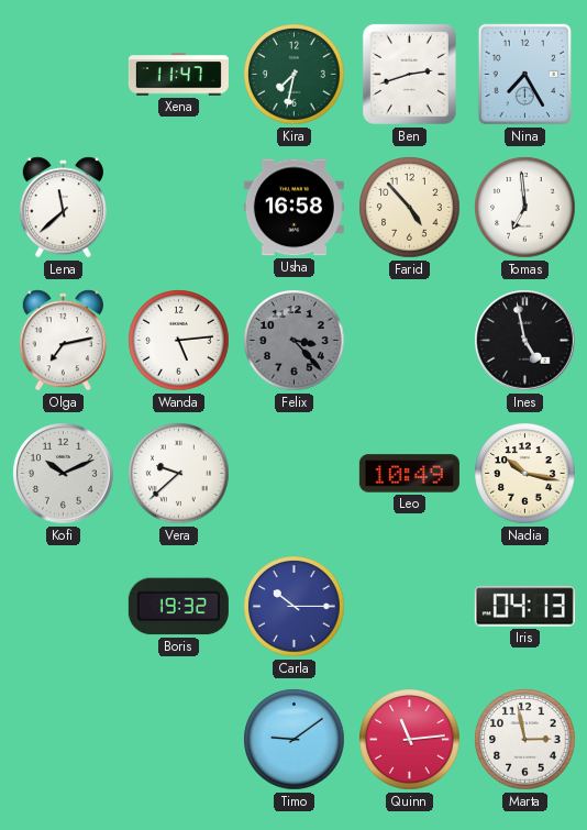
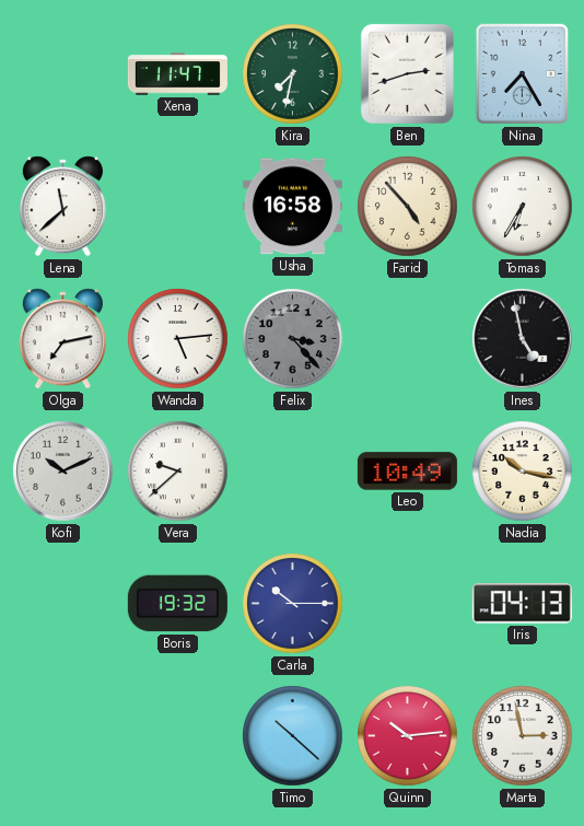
Tomas: 6:59 -> 6:35 (523, 207)
Timo: 9:09 -> 10:22 (293, 736)
Quinn: 11:14 -> 10:14 (408, 736)
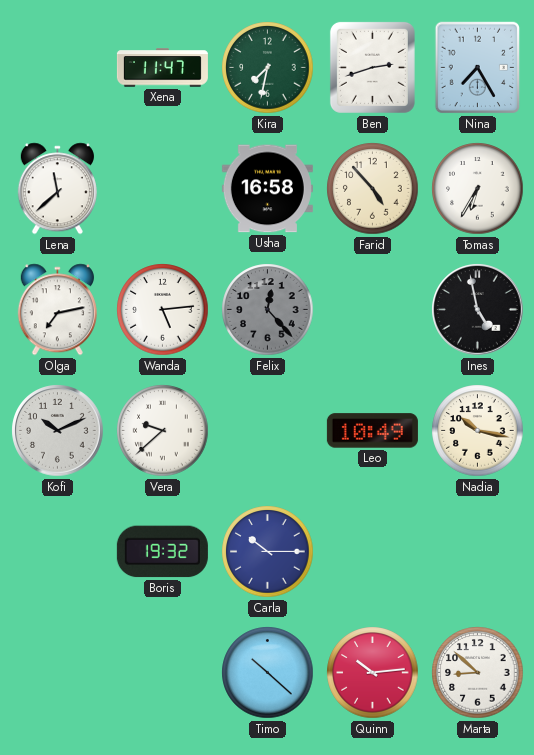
Felix: 3:23 -> 12:23 (268, 310)
Iris: 04:13 -> none (522, 604)
Marta: 2:58 -> 8:52 (478, 673)
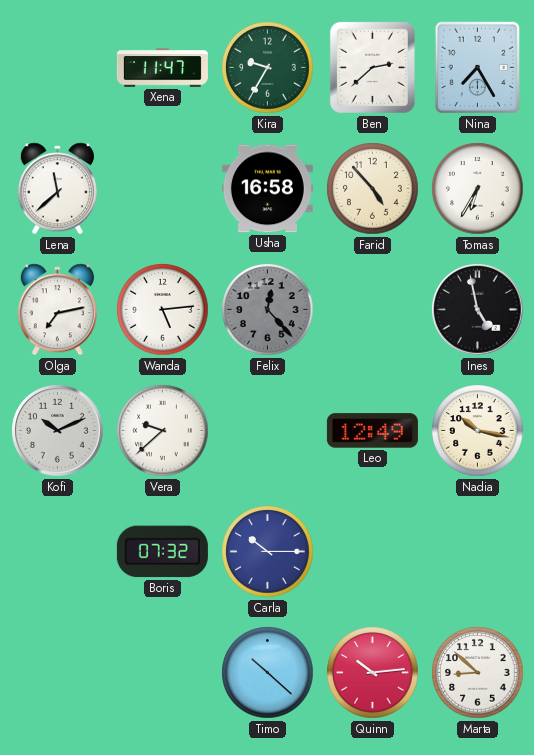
Kira: 7:32 -> 9:35 (268, 68)
Ben: 2:42 -> 2:38 (372, 67)
Leo: 10:49 -> 12:49 (372, 431)
Boris: 19:32 -> 07:32 (162, 552)
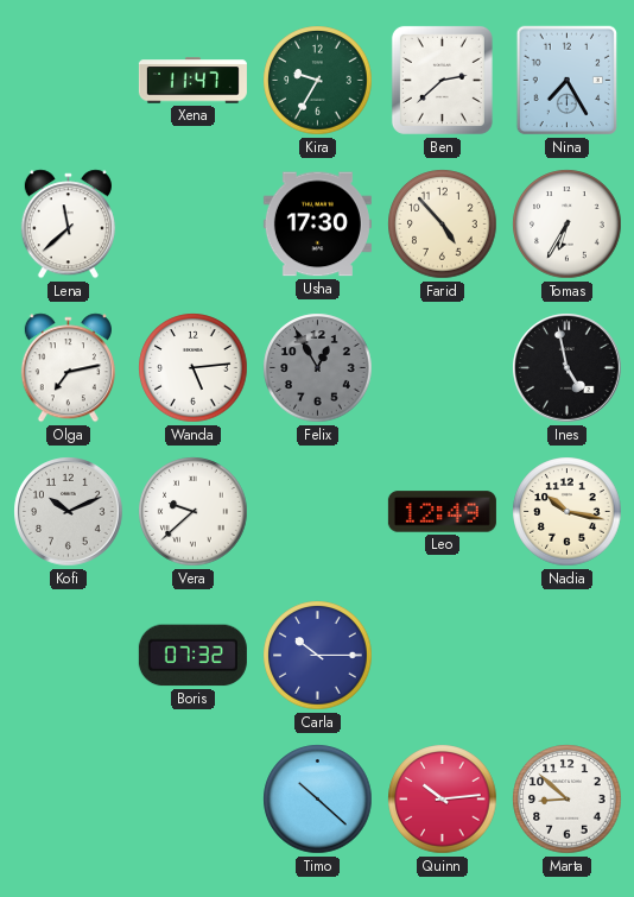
Usha: 16:58 -> 17:30 (317, 225)
Felix: 12:23 -> 12:55 (318, 368)
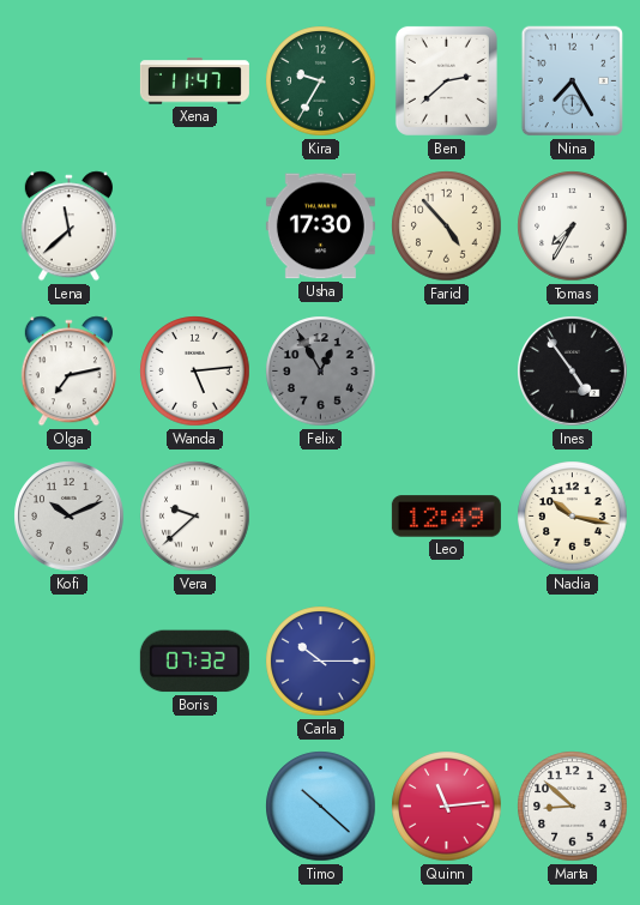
Tomas: 6:35 -> 7:35 (573, 227)
Ines: 4:58 -> 4:54 (573, 372)
Quinn: 10:14 -> 11:14 (447, 807)
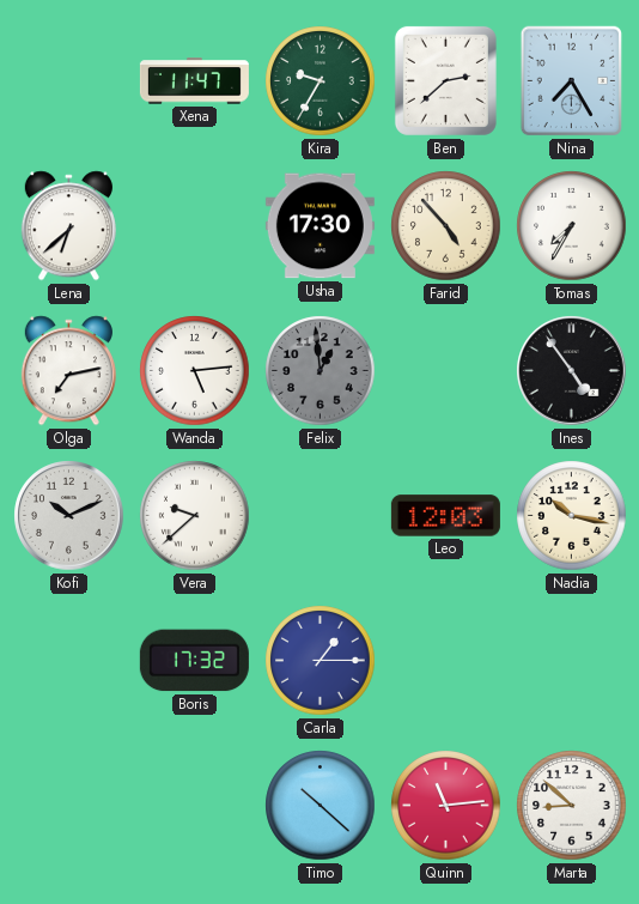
Lena: 11:38 -> 6:38 (68, 226)
Felix: 12:55 -> 12:59 (321, 371)
Leo: 12:49 -> 12:03 (445, 516)
Boris: 07:32 -> 17:32 (194, 661)
Carla: 10:15 -> 1:15 (321, 661)
